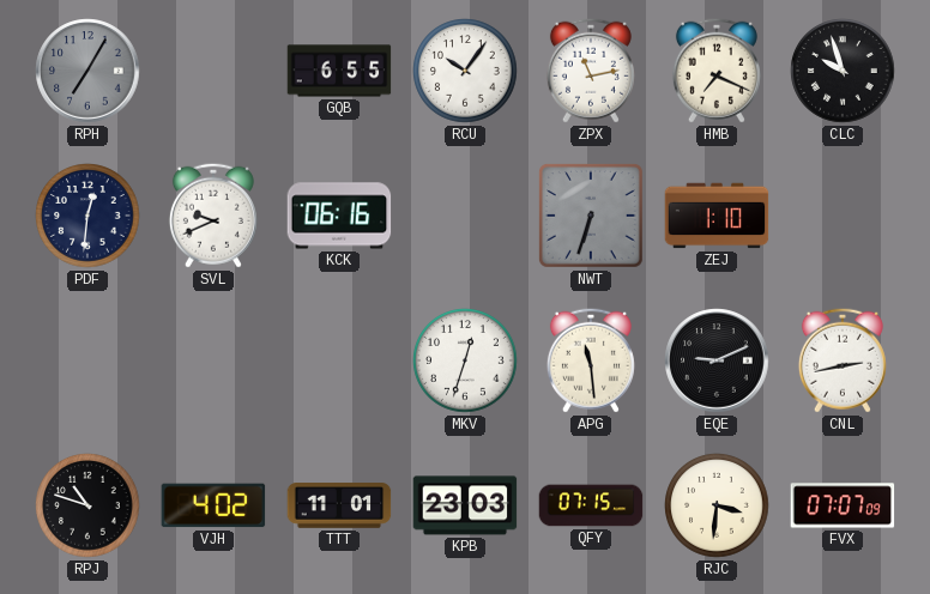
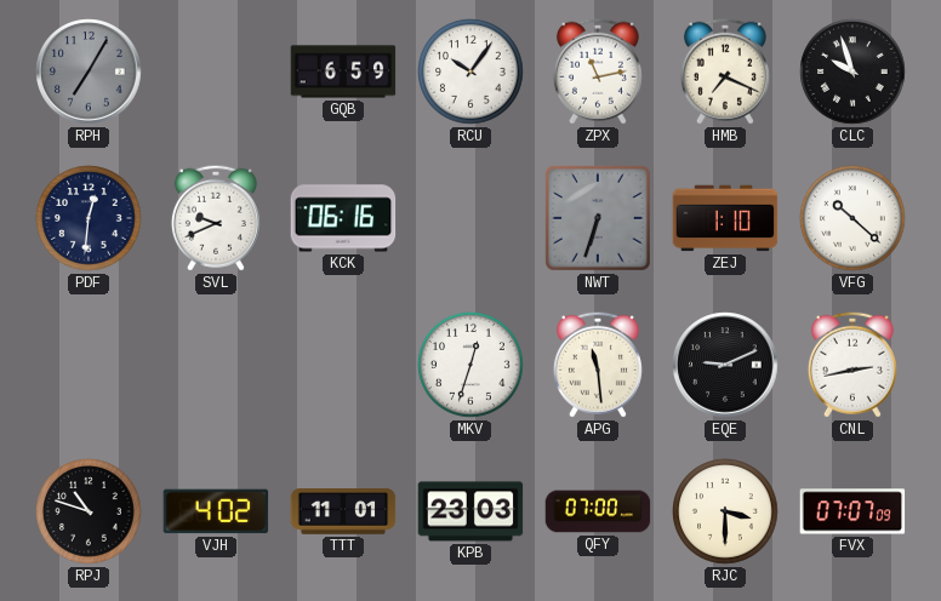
GQB: 6:55 -> 6:59 (343, 71)
VFG: none -> 10:22 (852, 218)
QFY: 07:15 -> 07:00 (598, 511)
RJC: 3:31 -> 3:30 (725, 511)
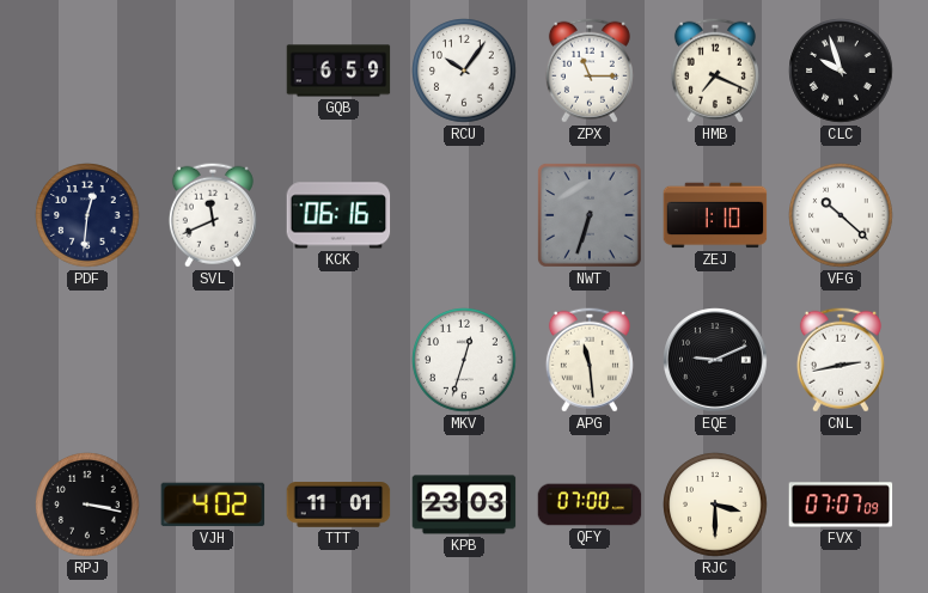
RPH: 7:05 -> none (89, 71)
ZPX: 11:13 -> 11:15 (590, 71)
SVL: 9:41 -> 11:41 (213, 215)
RPJ: 10:48 -> 3:17 (87, 505)
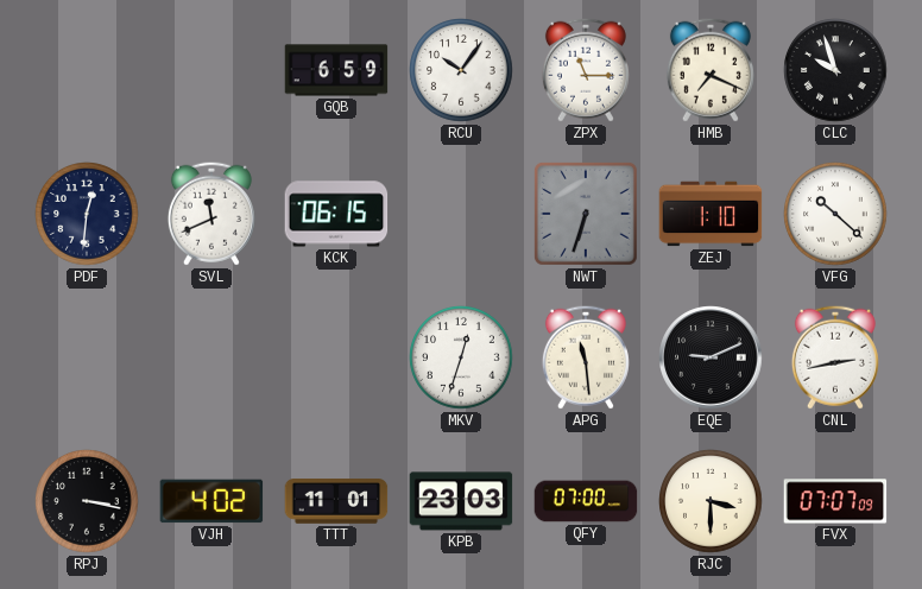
KCK: 06:16 -> 06:15 (336, 214)
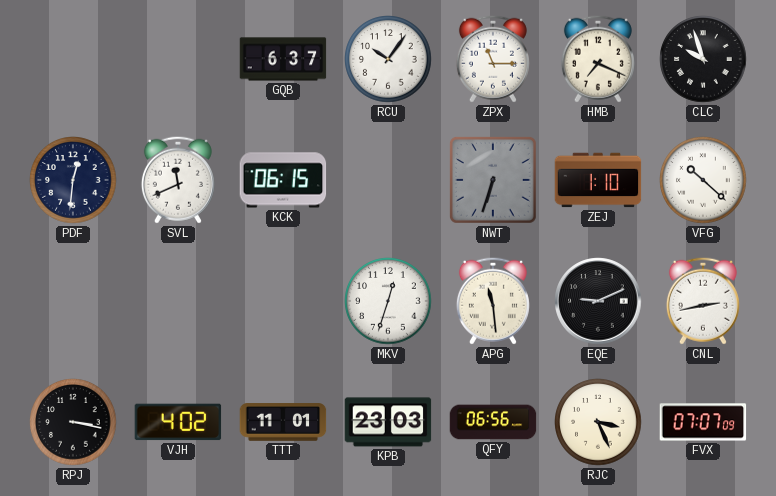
GQB: 6:59 -> 6:37 (283, 59)
QFY: 07:00 -> 06:56 (493, 422)
RJC: 3:30 -> 3:26 (598, 422)
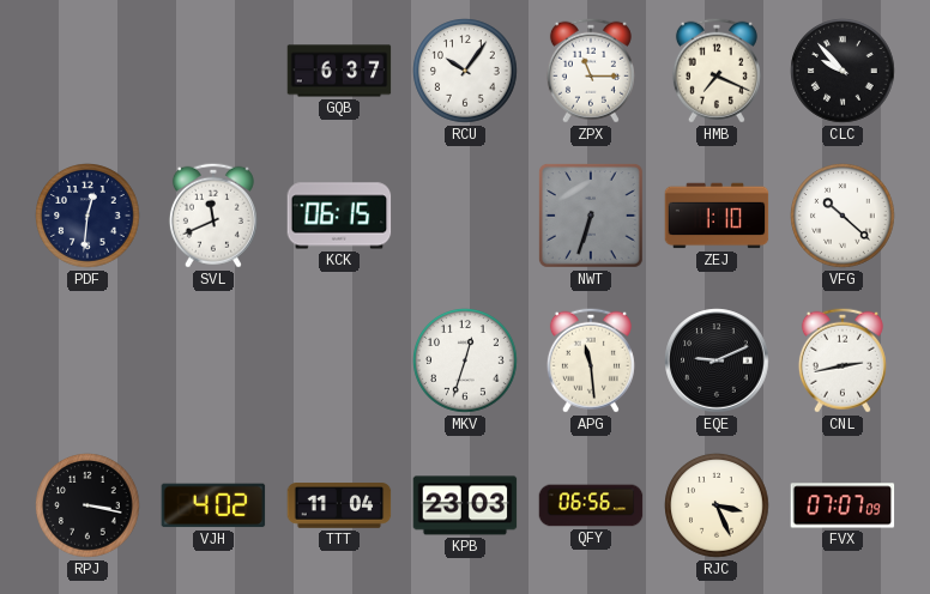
CLC: 9:57 -> 9:53 (843, 71)
TTT: 11:01 -> 11:04 (339, 505)
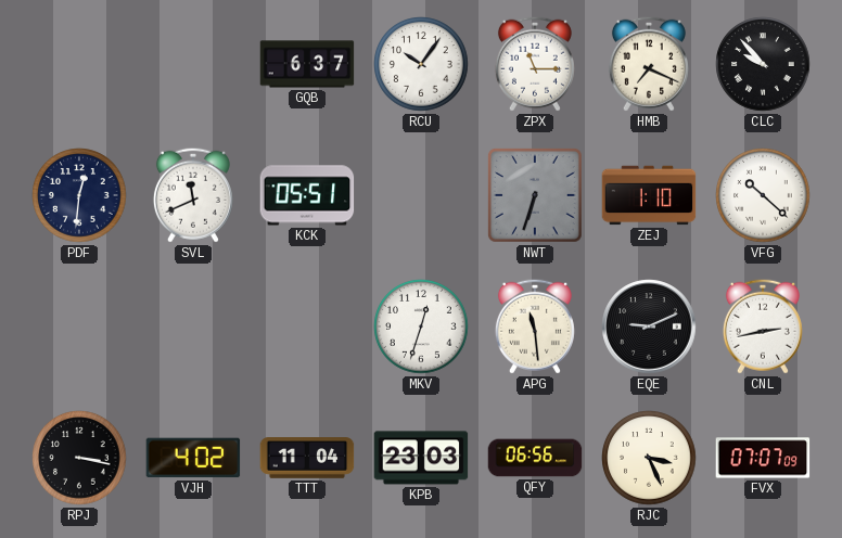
KCK: 06:15 -> 05:51 (307, 195)
